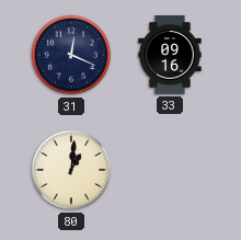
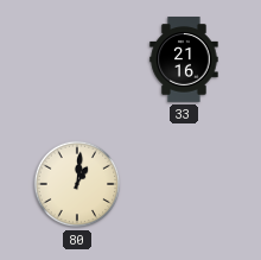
31: 12:19 -> none (71, 55)
33: 09:16 -> 21:16 (184, 59)
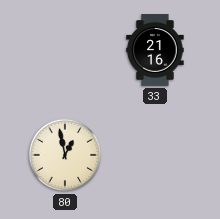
80: 1:01 -> 12:58 (65, 155)
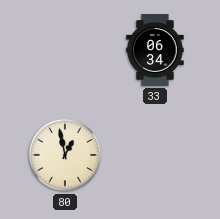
33: 21:16 -> 06:34 (155, 50)
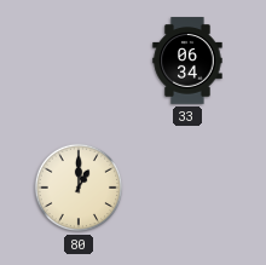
80: 12:58 -> 1:00 (79, 188)
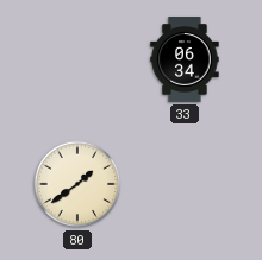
80: 1:00 -> 1:39 (77, 184)
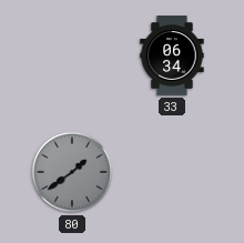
80 dial: cream -> grey (72, 172)
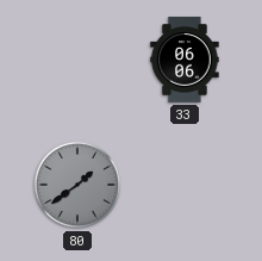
33: 06:34 -> 06:06 (185, 60)
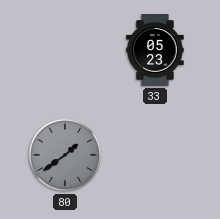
33: 06:06 -> 05:23 (155, 50)
